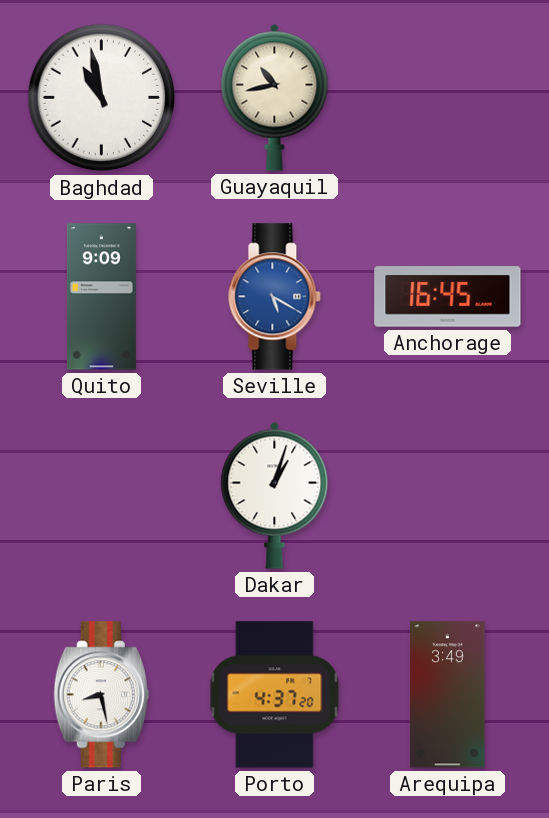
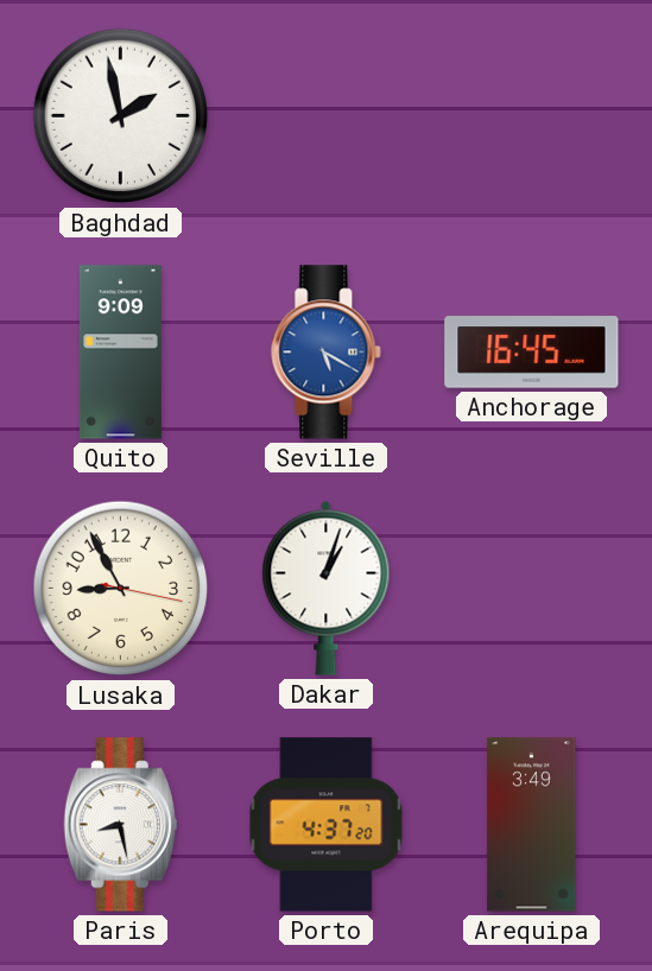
Baghdad: 10:58 -> 1:58 (121, 116)
Guayaquil: 10:43 -> none (275, 97)
Lusaka: none -> 8:55 (121, 589)
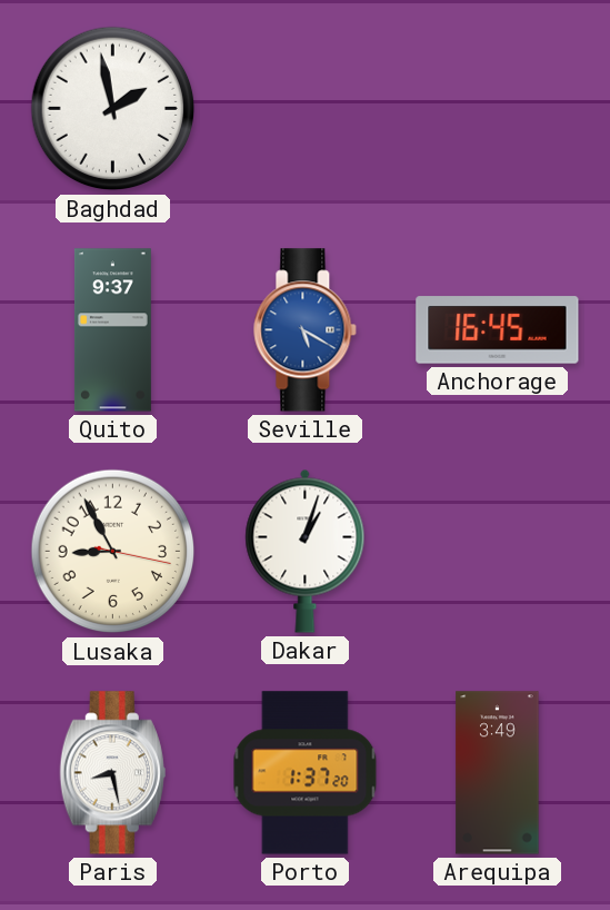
Quito: 9:09 -> 9:37 (112, 330)
Porto: 4:37 -> 1:37 (306, 773)
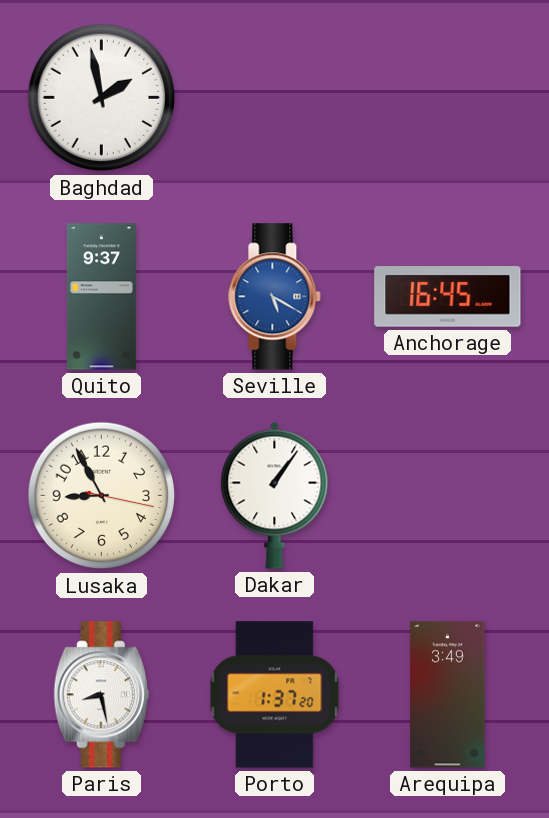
Dakar: 1:03 -> 1:06 (275, 495)
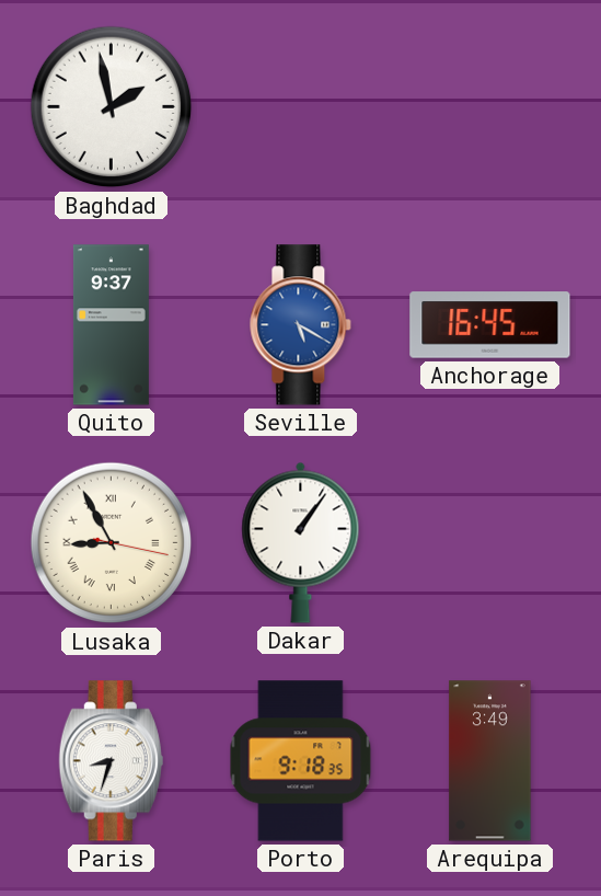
Lusaka numerals: Arabic -> Roman (112, 543)
Paris: 8:28 -> 8:33 (111, 761)
Porto: 1:37 -> 9:18 (301, 761)
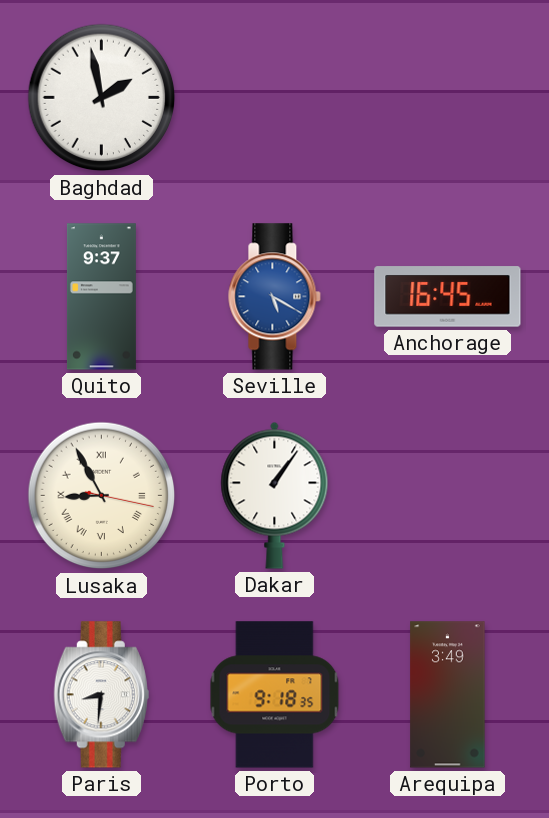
Paris: 8:33 -> 8:31 (101, 695)
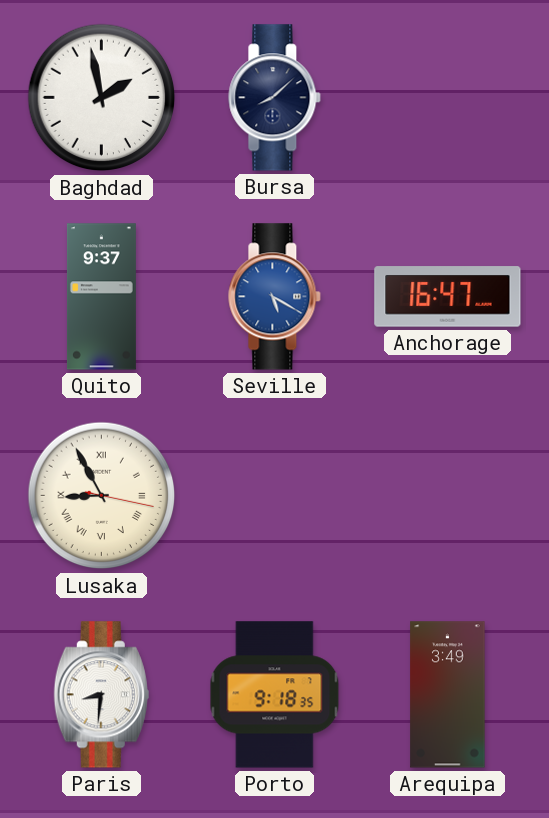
Bursa: none -> 8:08 (275, 98)
Anchorage: 16:45 -> 16:47 (448, 297)
Dakar: 1:06 -> none (275, 495)
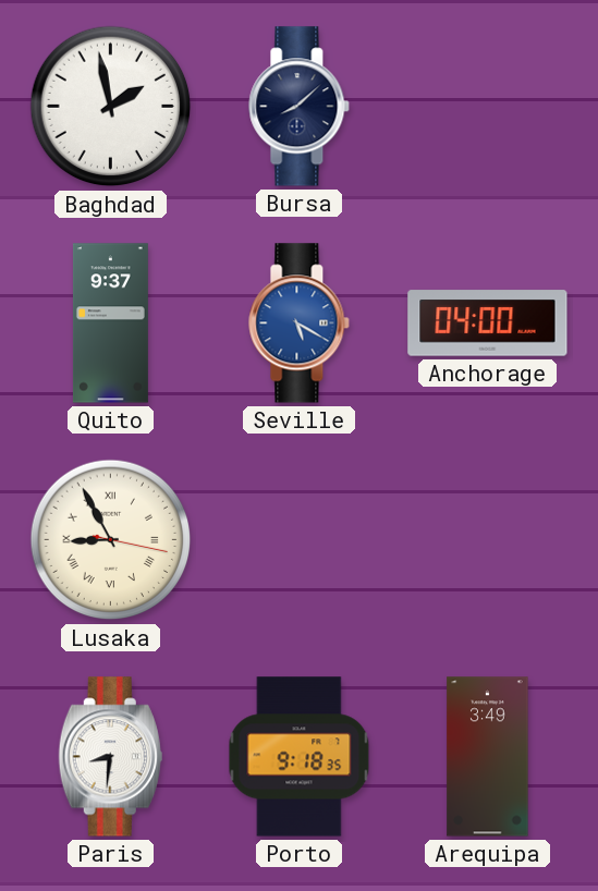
Anchorage: 16:47 -> 04:00 (488, 324)
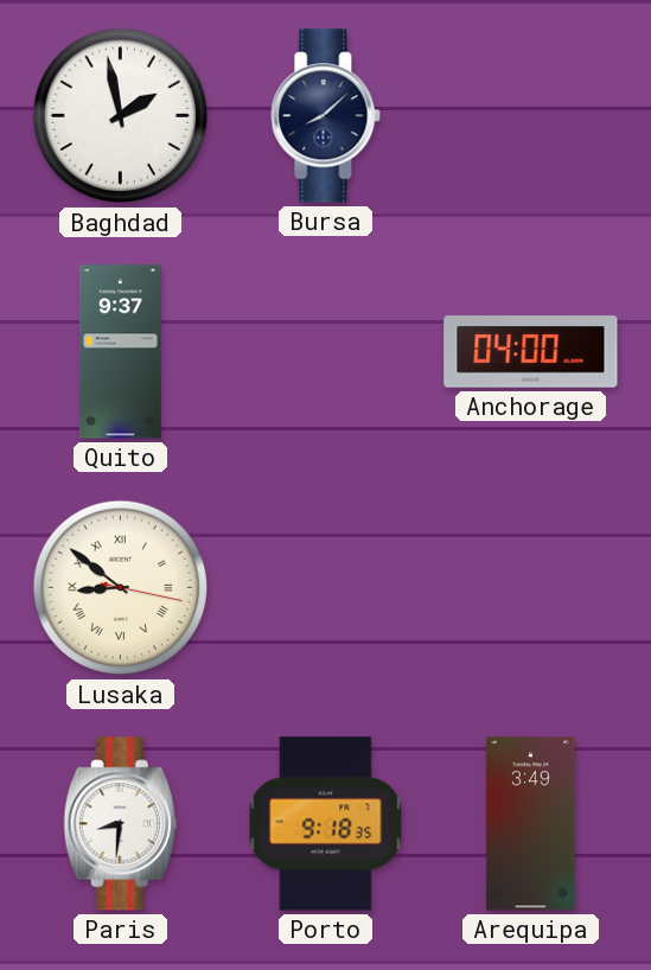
Seville: 5:20 -> none (300, 324)
Lusaka: 8:55 -> 8:51 (121, 588)
